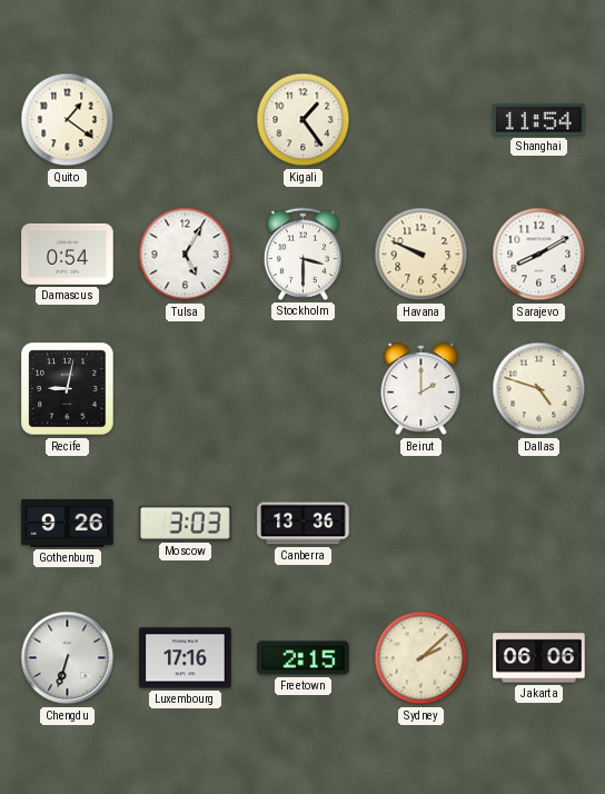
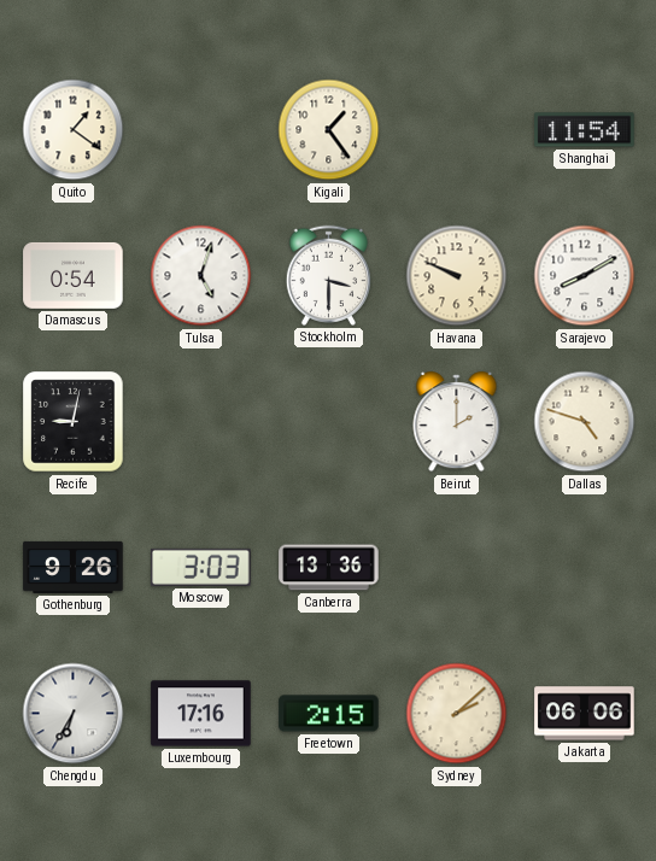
Tulsa: 5:05 -> 5:03 (201, 276)
Chengdu: 6:33 -> 6:35 (74, 714)
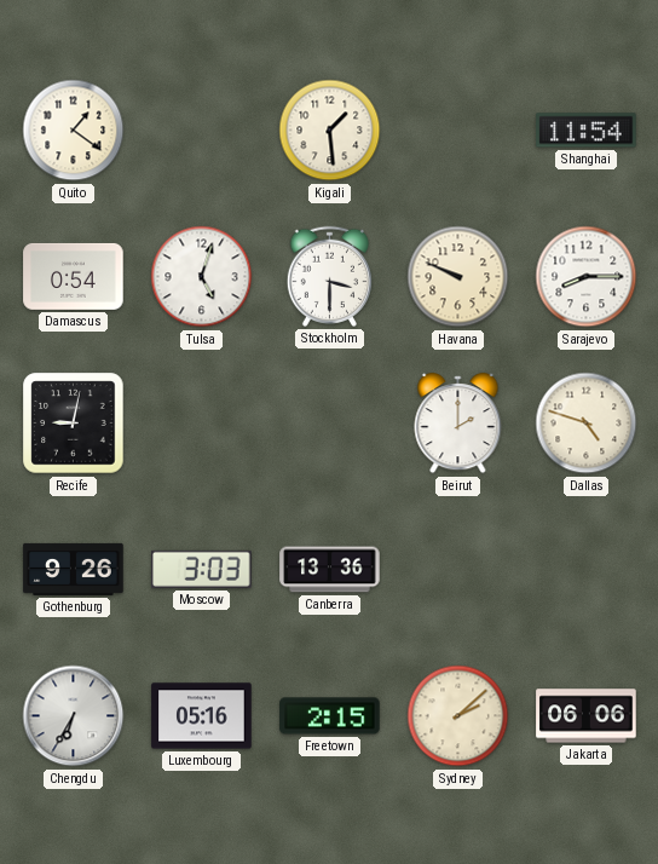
Kigali: 1:24 -> 1:29 (330, 131)
Sarajevo: 8:10 -> 8:15 (587, 277)
Luxembourg: 17:16 -> 05:16 (202, 716)
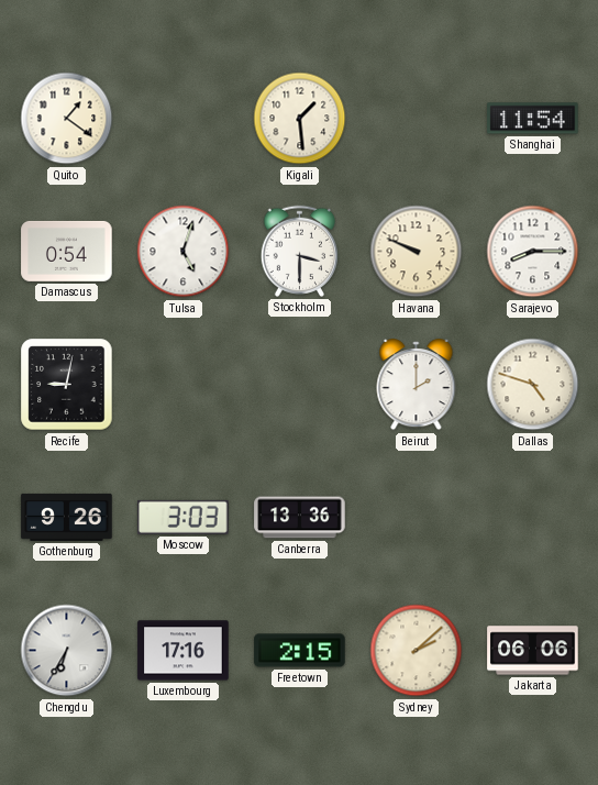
Luxembourg: 05:16 -> 17:16 (184, 651)
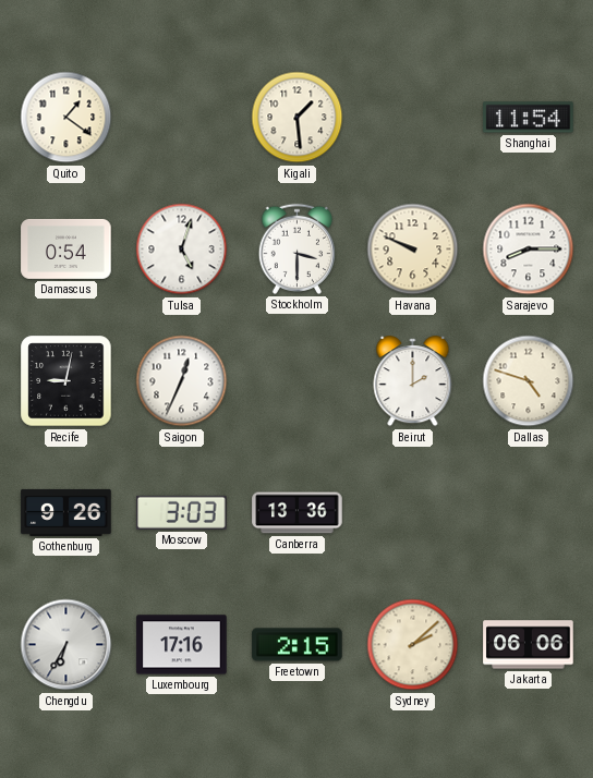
Saigon: none -> 12:34 (182, 381)
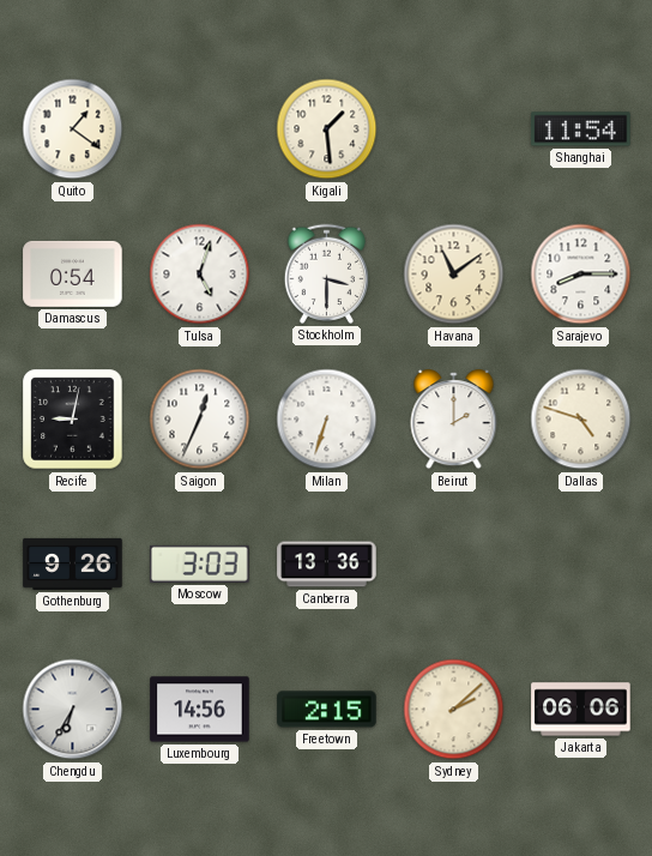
Havana: 9:49 -> 11:09 (454, 275)
Milan: none -> 6:33 (327, 420)
Luxembourg: 17:16 -> 14:56 (200, 710)
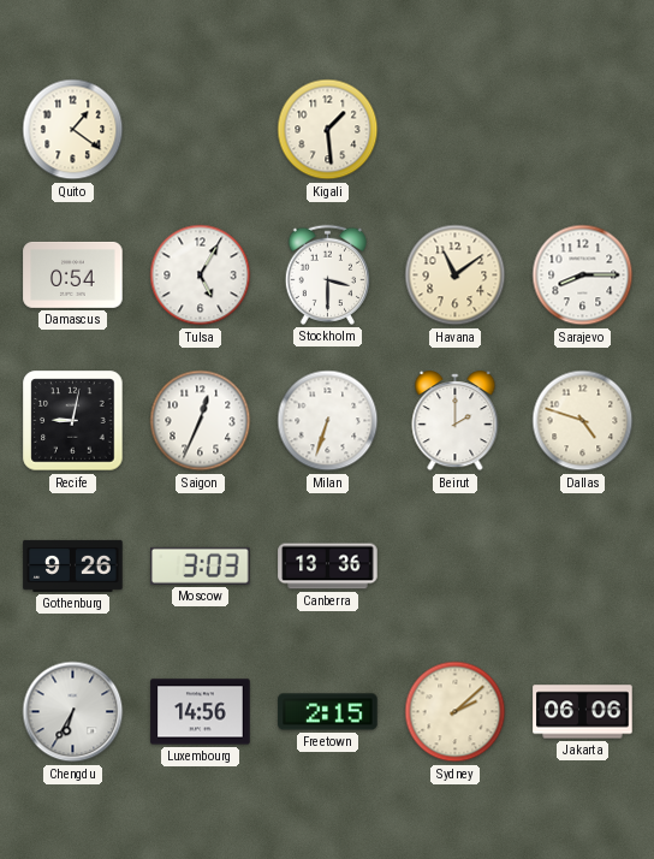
Shanghai: 11:54 -> none (581, 129)
Tulsa: 5:03 -> 5:05 (201, 276)
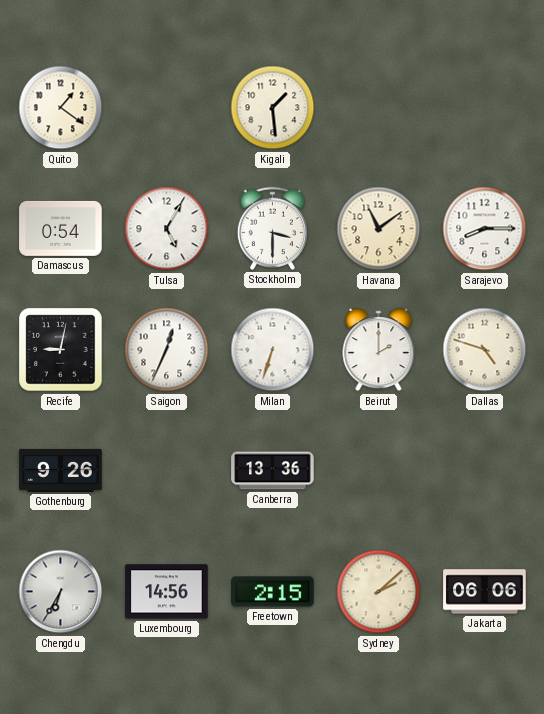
Moscow: 3:03 -> none (201, 565)
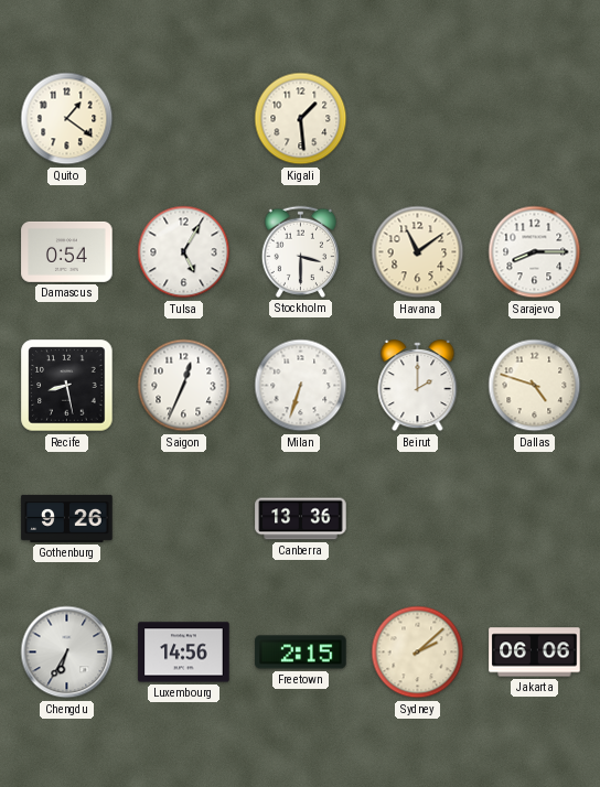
Recife: 9:02 -> 8:28 (67, 386)
